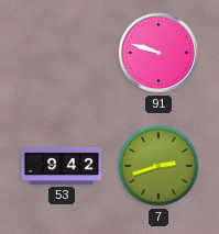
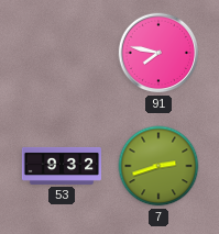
91: 9:48 -> 7:47 (158, 53)
53: 9:42 -> 9:32 (62, 166)
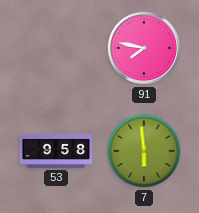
53: 9:32 -> 9:58 (56, 151)
7: 2:42 -> 5:59 (144, 151)
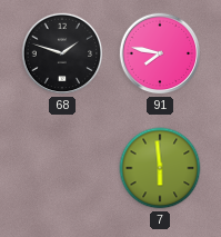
68: none -> 1:48 (62, 53)
53: 9:58 -> none (56, 151)
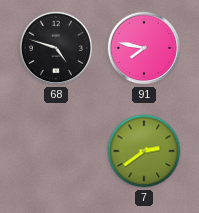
68: 1:48 -> 4:48 (56, 48)
7: 5:59 -> 2:39 (144, 151)
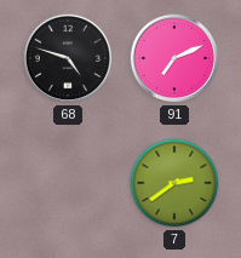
91: 7:47 -> 7:11 (174, 58)
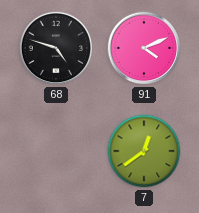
91: 7:11 -> 4:11 (144, 48)
7: 2:39 -> 12:39 (144, 151)
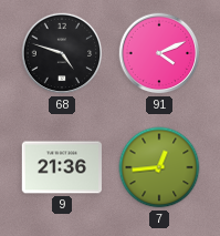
9: none -> 21:36 (62, 167)
7: 12:39 -> 12:44 (159, 167)
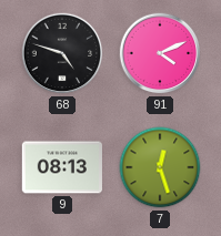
9: 21:36 -> 08:13 (62, 167)
7: 12:44 -> 12:27 (160, 167)
